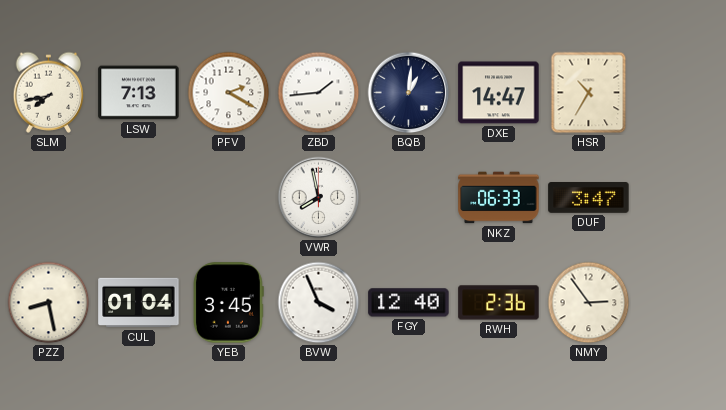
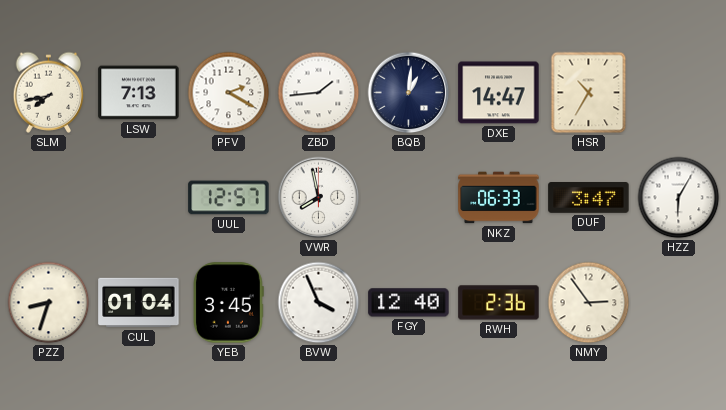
UUL: none -> 12:57 (229, 198)
HZZ: none -> 6:05 (679, 198)
PZZ: 8:28 -> 8:33 (49, 303)
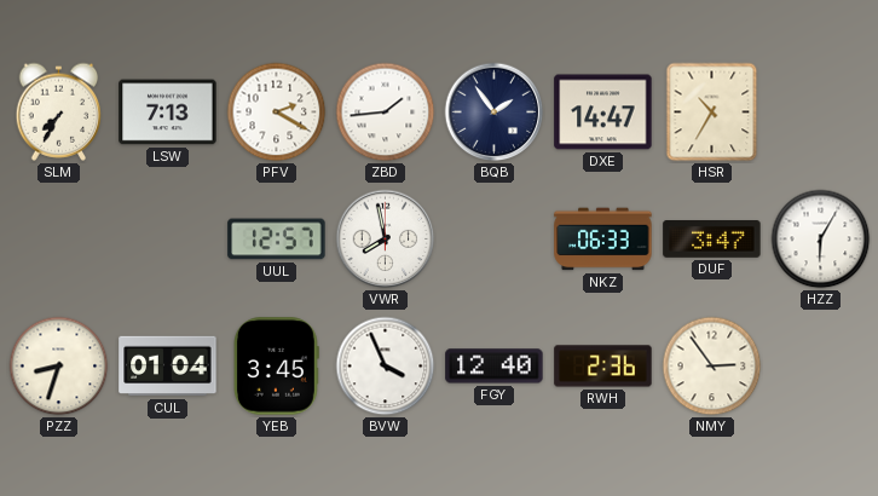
SLM: 7:43 -> 7:35 (59, 111)
BQB: 1:01 -> 1:54 (495, 113)
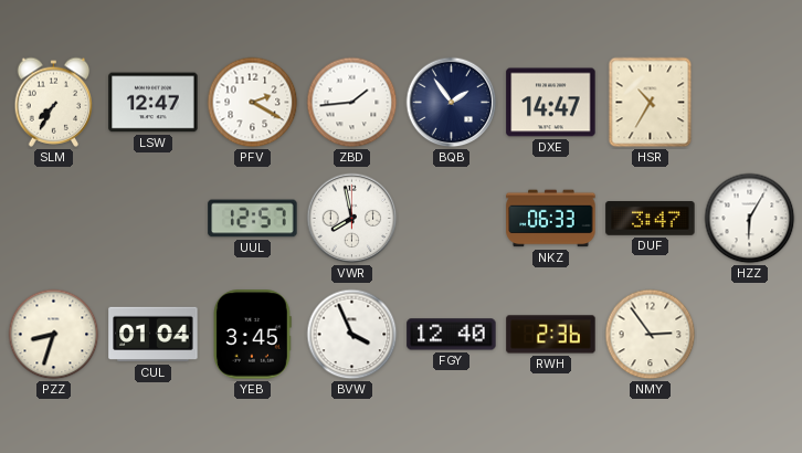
LSW: 7:13 -> 12:47 (154, 103)
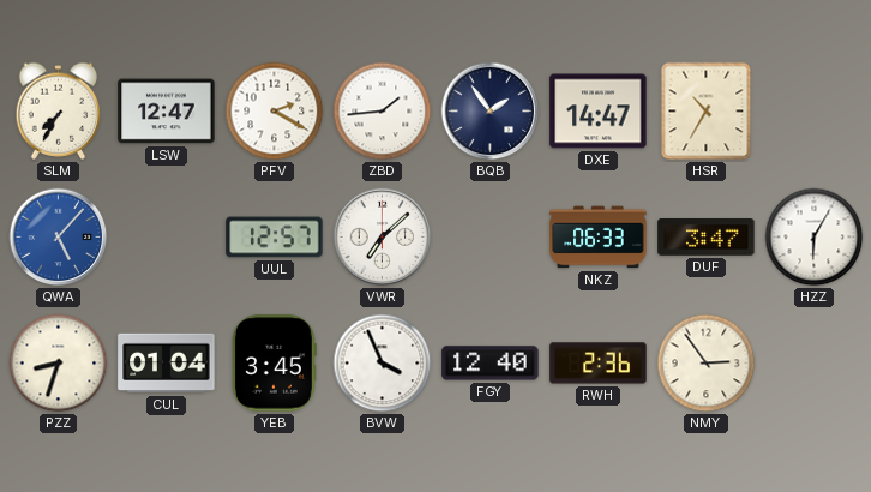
QWA: none -> 5:07 (59, 238)
VWR: 7:58 -> 7:08 (383, 238)
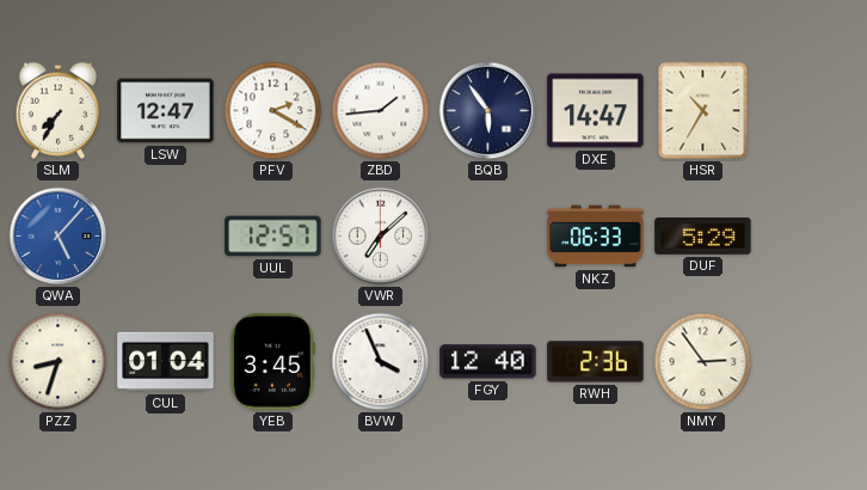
BQB: 1:54 -> 5:54 (488, 111)
DUF: 3:47 -> 5:29 (703, 237)
HZZ: 6:05 -> none (815, 238)
